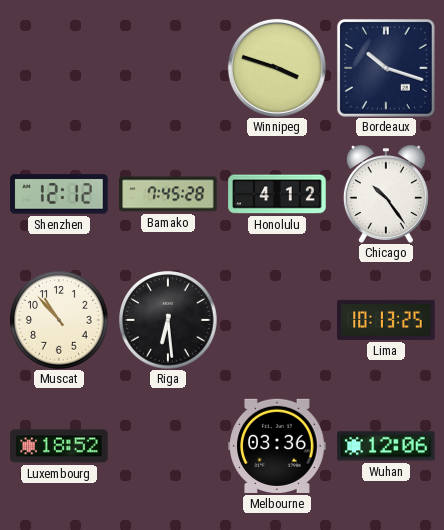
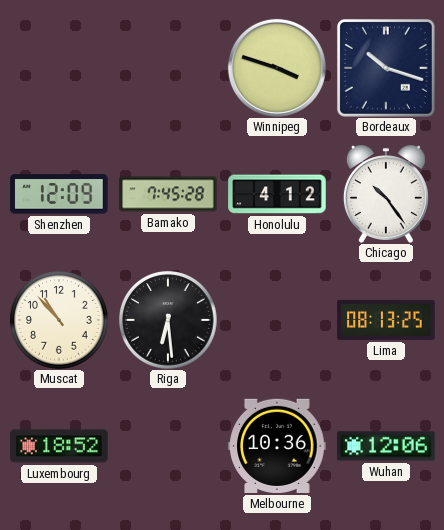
Shenzhen: 12:12 -> 12:09 (59, 194)
Lima: 10:13 -> 08:13 (386, 320)
Melbourne: 03:36 -> 10:36 (277, 446)
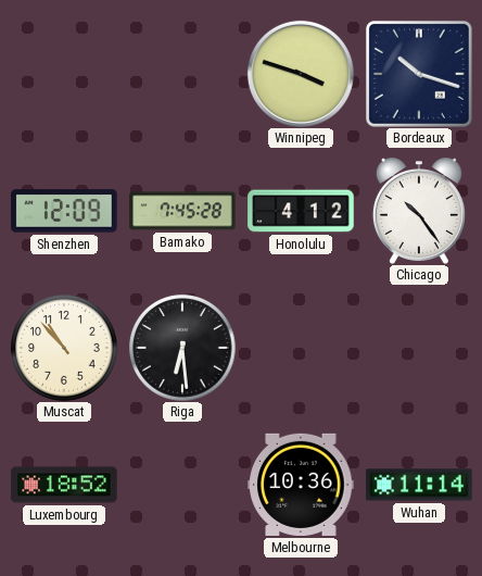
Lima: 08:13 -> none (386, 320)
Wuhan: 12:06 -> 11:14 (419, 485)
